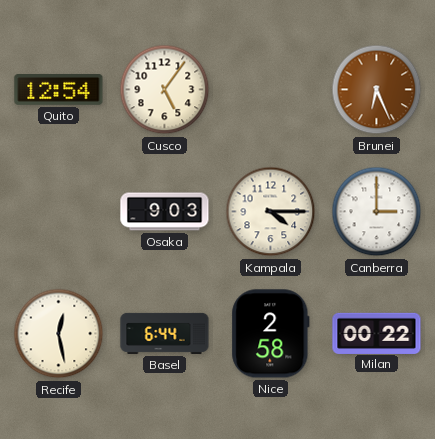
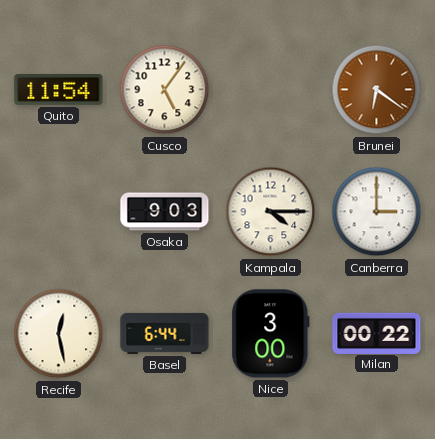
Quito: 12:54 -> 11:54 (59, 90)
Brunei: 6:26 -> 6:21 (377, 90)
Nice: 2:58 -> 3:00 (271, 334)
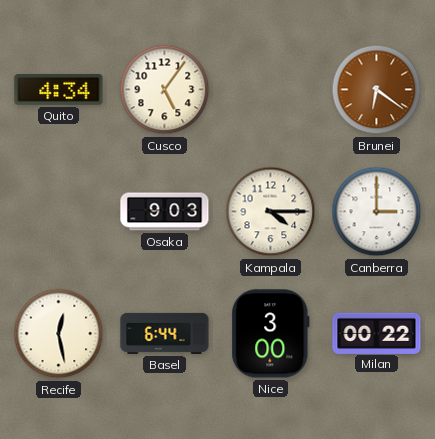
Quito: 11:54 -> 4:34 (59, 90)
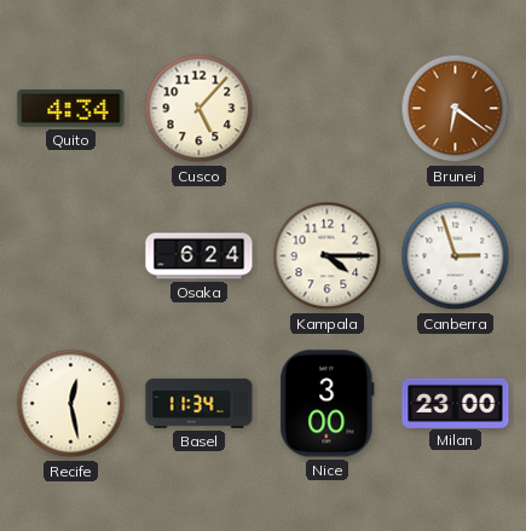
Cusco: 5:06 -> 5:07 (200, 109)
Osaka: 9:03 -> 6:24 (200, 256)
Canberra: 3:00 -> 2:57 (456, 256)
Basel: 6:44 -> 11:34 (200, 403)
Milan: 00:22 -> 23:00 (456, 403)
